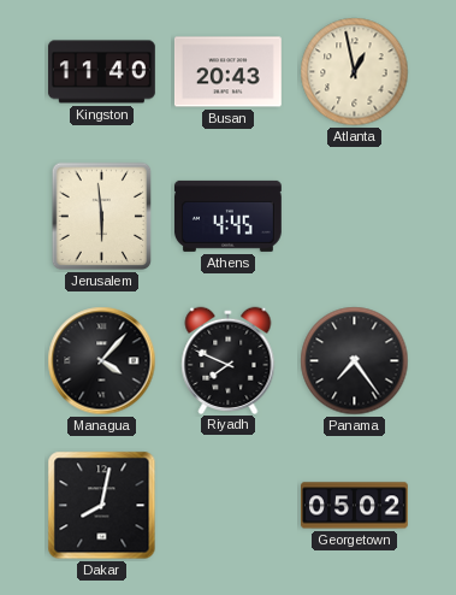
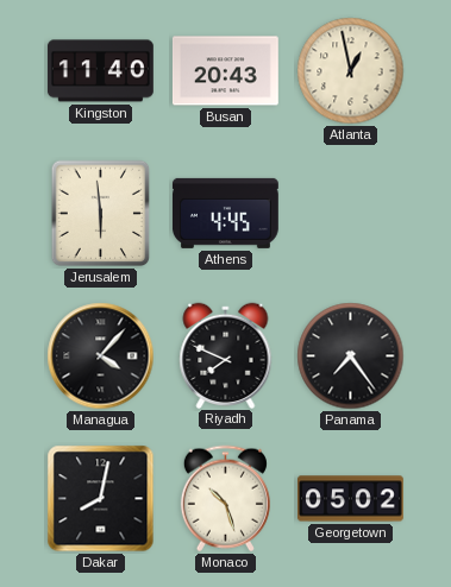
Monaco: none -> 10:27 (225, 499)
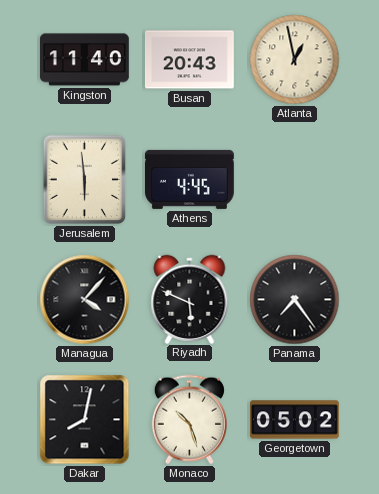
Riyadh: 7:49 -> 5:49 (190, 299)
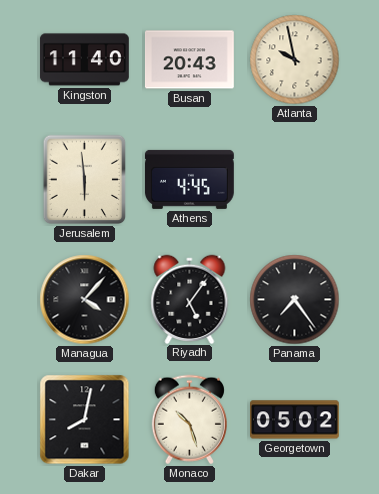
Atlanta: 12:58 -> 9:58 (295, 60)
Riyadh: 5:49 -> 5:06 (190, 299)
